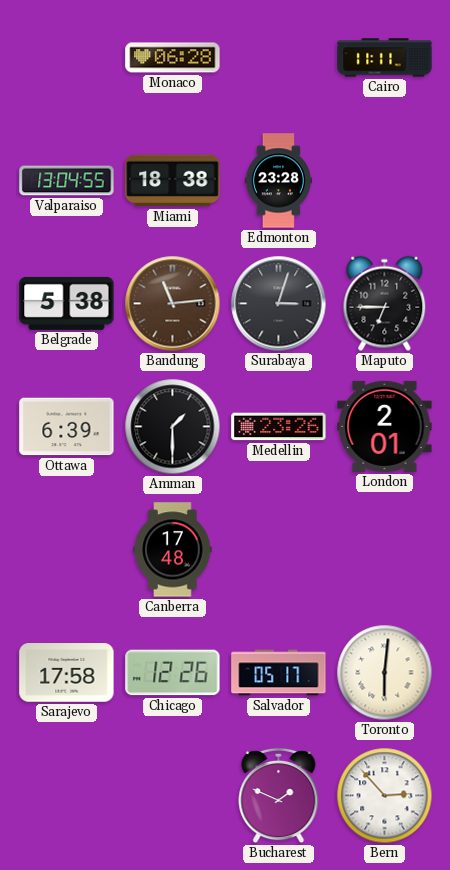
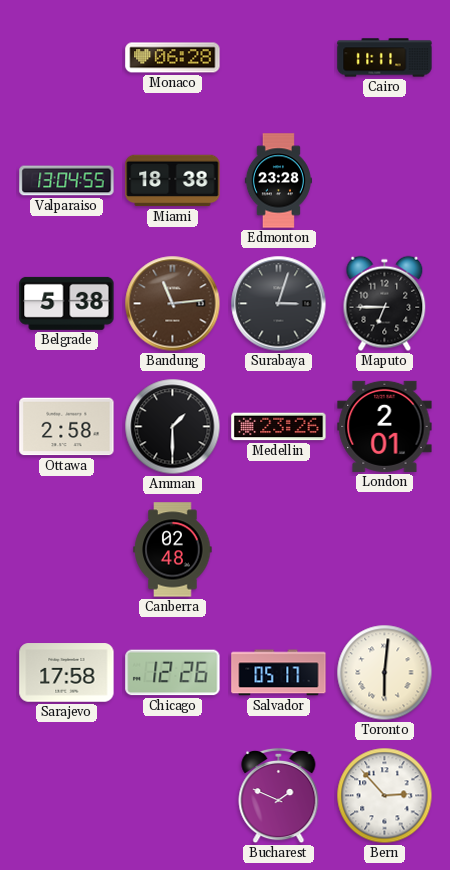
Ottawa: 6:39 -> 2:58 (67, 427)
Canberra: 17:48 -> 02:48 (173, 550)
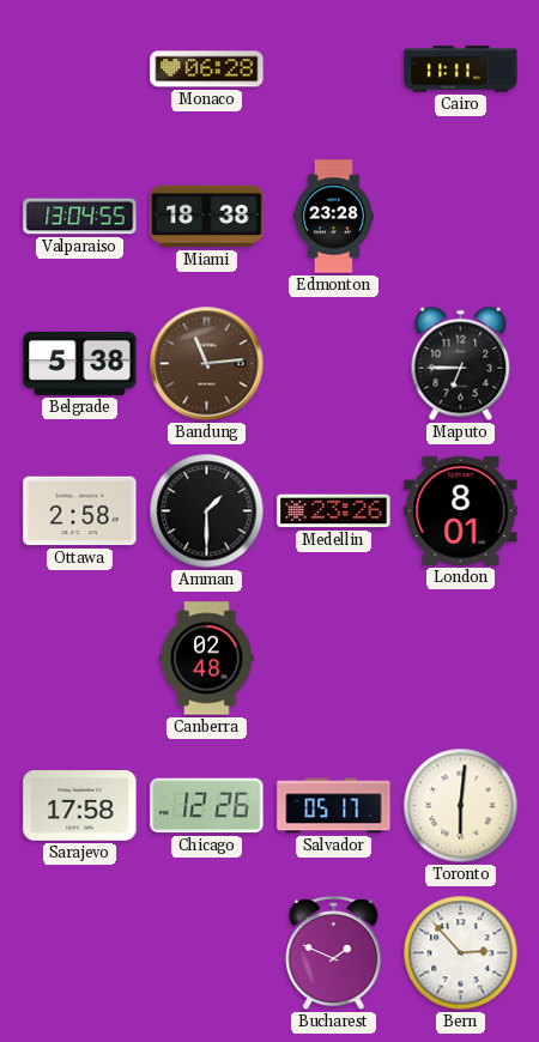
Surabaya: 3:03 -> none (279, 304)
London: 2:01 -> 8:01 (461, 510)
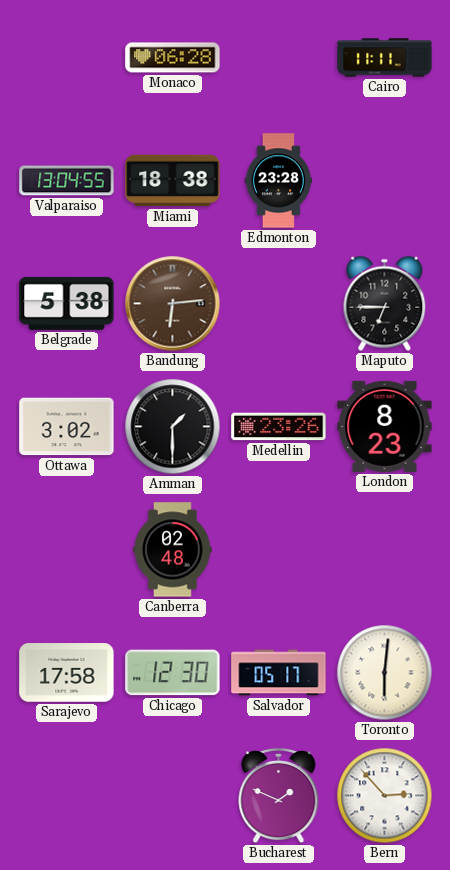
Bandung: 11:14 -> 6:14 (173, 304)
Ottawa: 2:58 -> 3:02 (67, 427)
London: 8:01 -> 8:23 (385, 426)
Chicago: 12:26 -> 12:30 (173, 673)
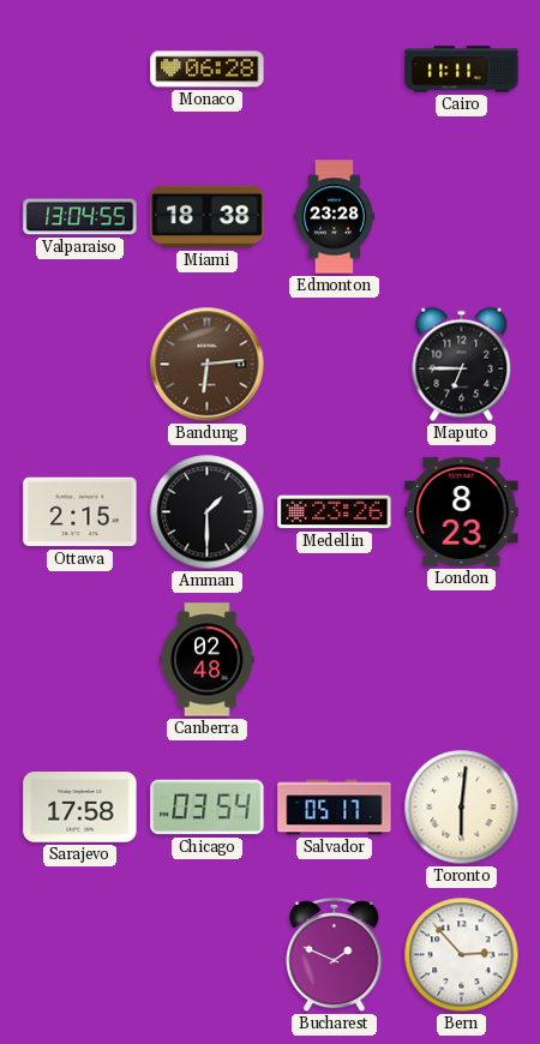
Belgrade: 5:38 -> none (67, 303)
Ottawa: 3:02 -> 2:15 (80, 512)
Chicago: 12:30 -> 03:54 (208, 808)
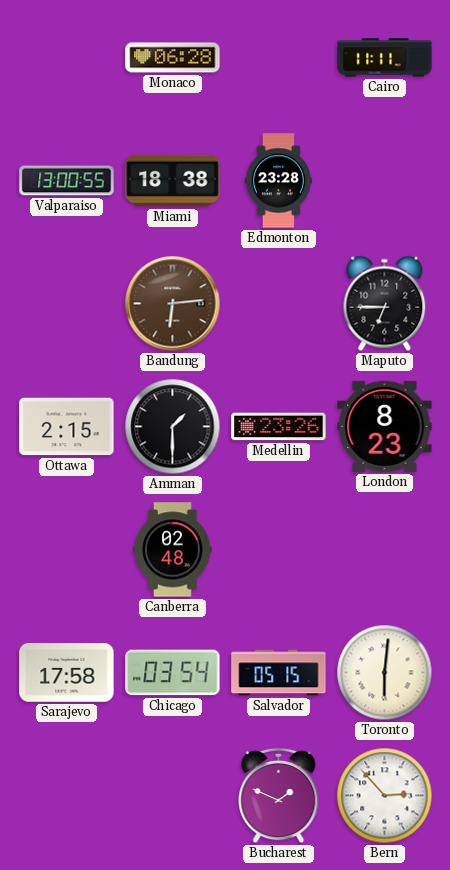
Valparaiso: 13:04 -> 13:00 (67, 181)
Salvador: 05:17 -> 05:15 (279, 673)
